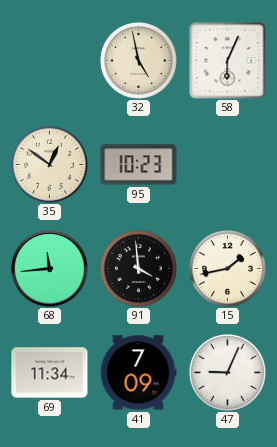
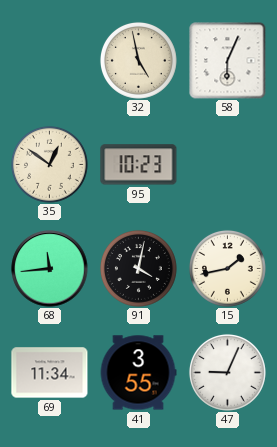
91: 3:59 -> 4:02 (138, 268)
41: 7:09 -> 3:55 (138, 373)
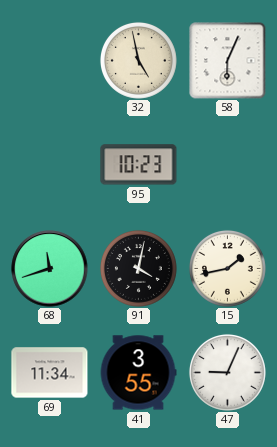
35: 12:51 -> none (49, 164)
68: 11:44 -> 11:42 (50, 269)
